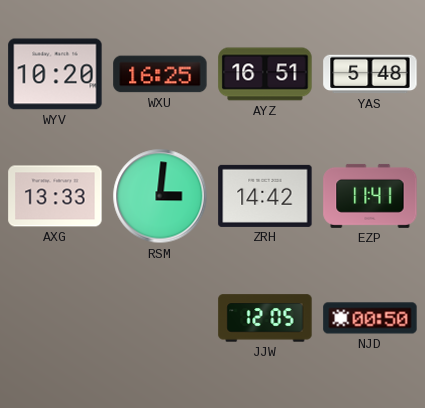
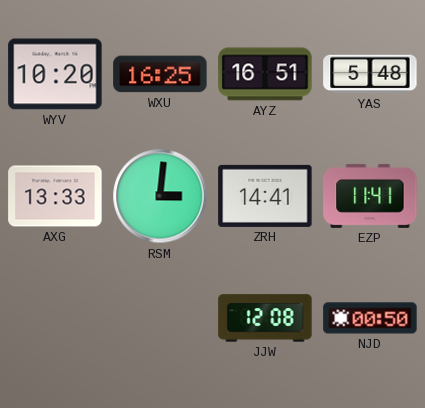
ZRH: 14:42 -> 14:41 (265, 196)
JJW: 12:05 -> 12:08 (265, 318)
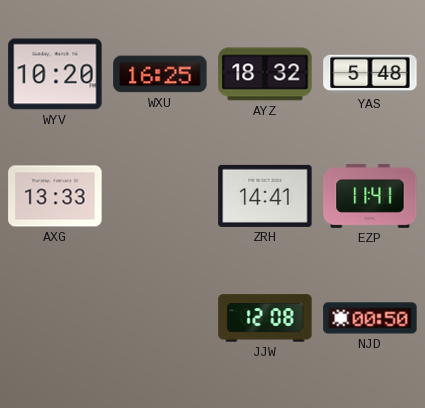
AYZ: 16:51 -> 18:32 (265, 74)
RSM: 3:01 -> none (160, 196)
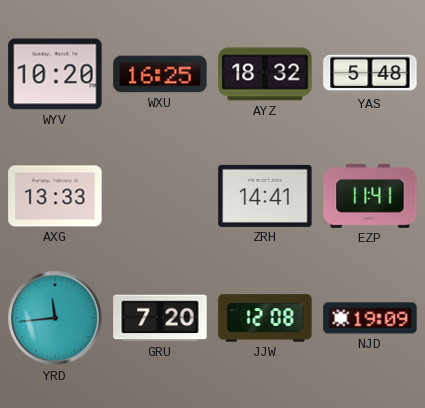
YRD: none -> 11:44 (55, 318)
GRU: none -> 7:20 (160, 318)
NJD: 00:50 -> 19:09 (370, 318)
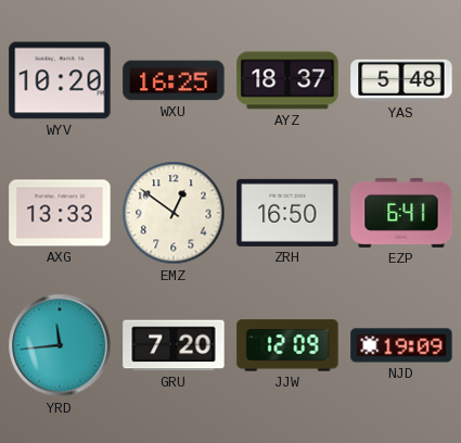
AYZ: 18:32 -> 18:37 (287, 80)
EMZ: none -> 12:51 (174, 213)
ZRH: 14:41 -> 16:50 (287, 213)
EZP: 11:41 -> 6:41 (401, 213)
JJW: 12:08 -> 12:09 (287, 345)
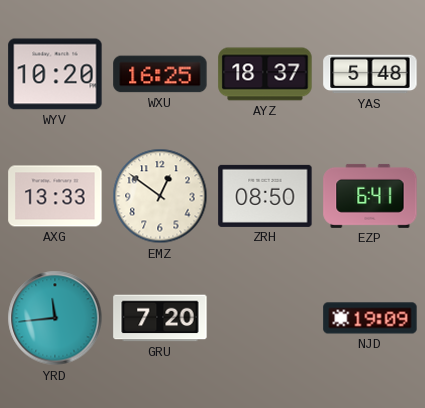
ZRH: 16:50 -> 08:50 (265, 196)
JJW: 12:09 -> none (287, 345)
